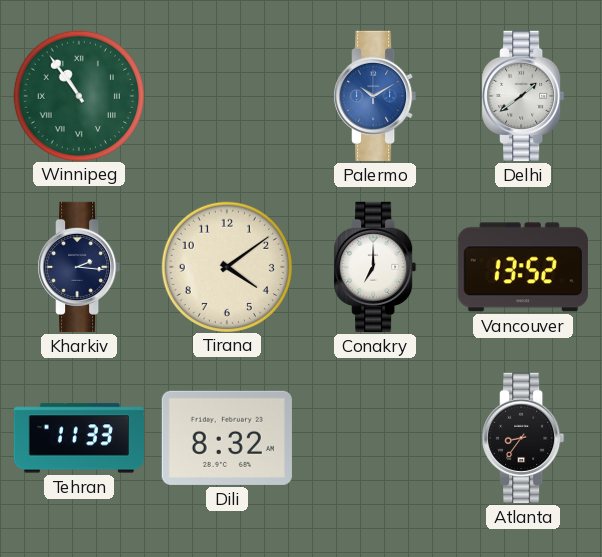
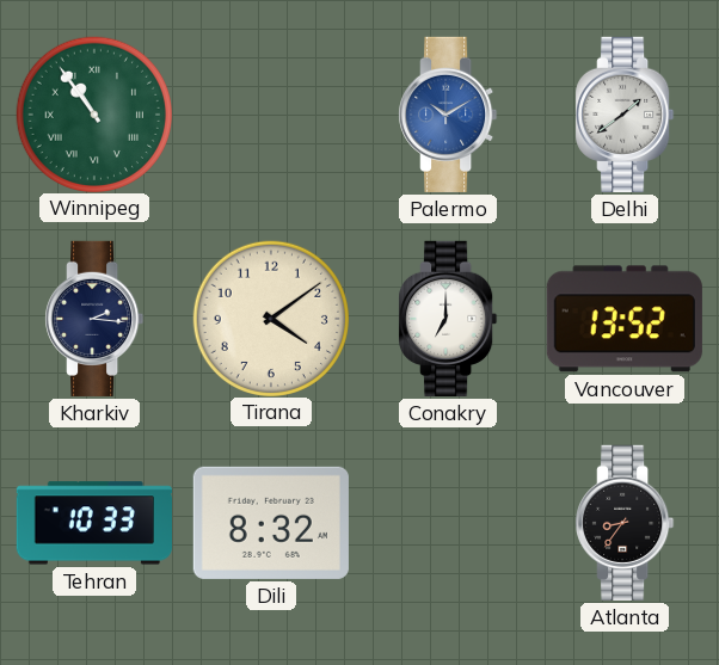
Tehran: 11:33 -> 10:33 (94, 523)
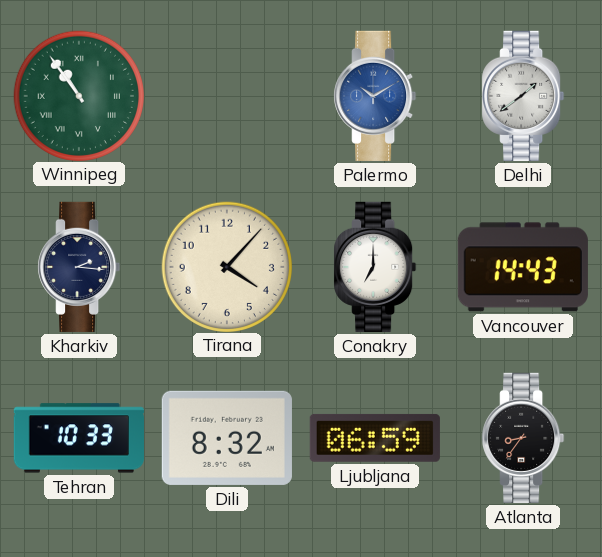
Tirana: 4:09 -> 4:07 (226, 266)
Vancouver: 13:52 -> 14:43 (523, 267)
Ljubljana: none -> 06:59 (375, 438)
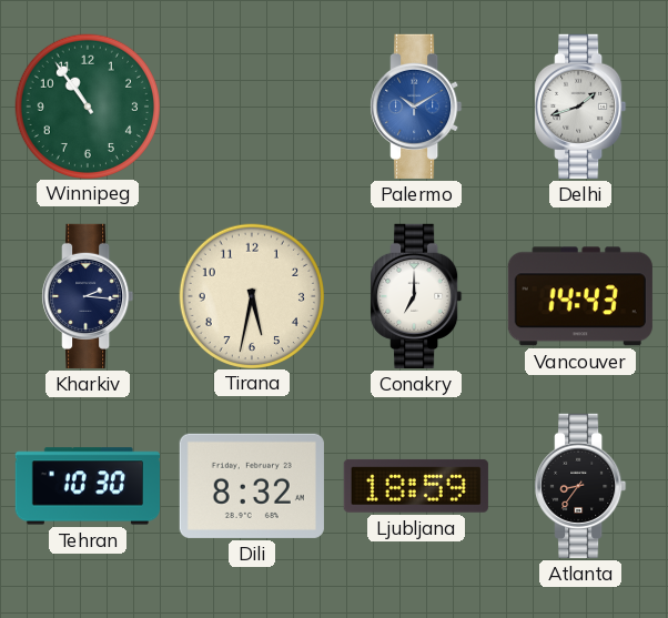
Winnipeg numerals: Roman -> Arabic (87, 105)
Delhi: 1:39 -> 1:42 (580, 107)
Tirana: 4:07 -> 5:32 (251, 295)
Tehran: 10:33 -> 10:30 (88, 486)
Ljubljana: 06:59 -> 18:59 (416, 486)
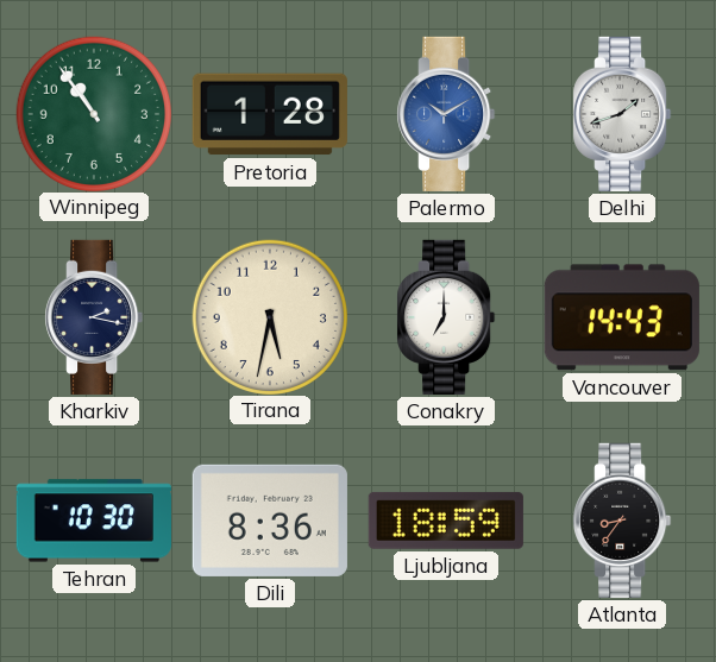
Pretoria: none -> 1:28 (270, 114)
Kharkiv: 2:16 -> 2:17 (94, 317)
Dili: 8:32 -> 8:36 (270, 521)
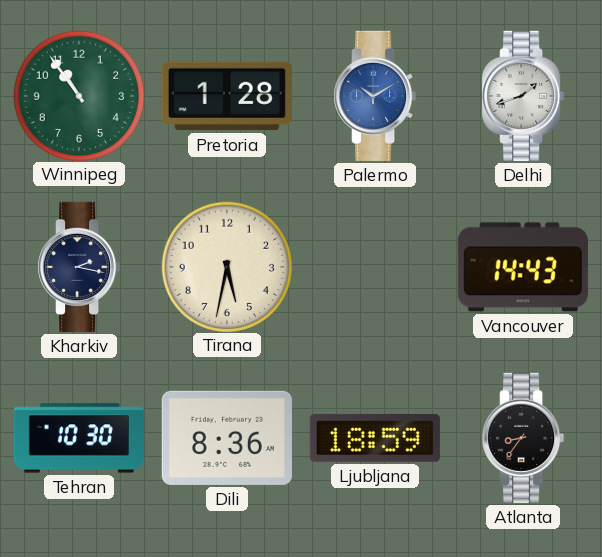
Conakry: 7:00 -> none (446, 317)
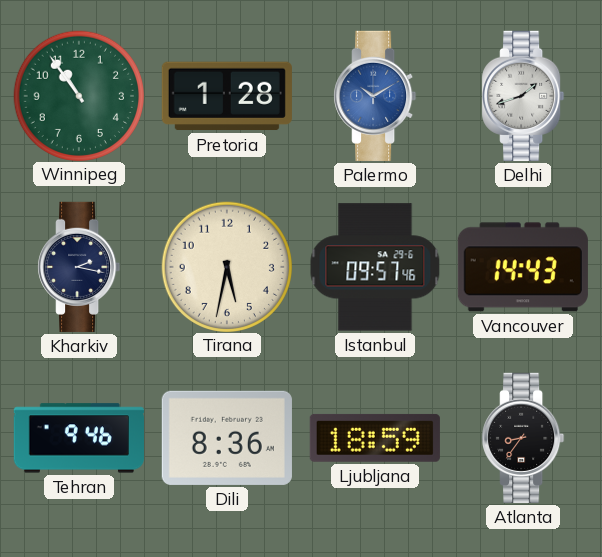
Istanbul: none -> 09:57 (375, 267)
Tehran: 10:30 -> 9:46 (79, 438)
